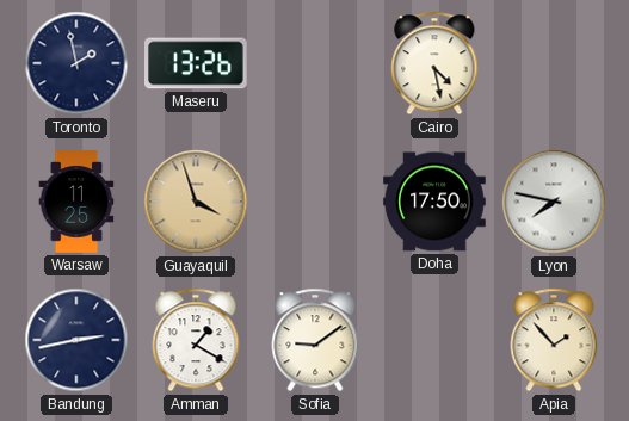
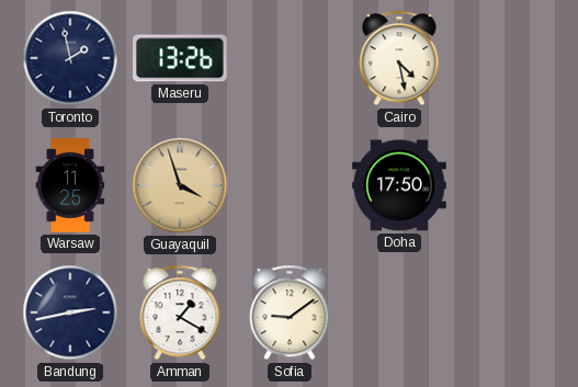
Lyon: 7:47 -> none (554, 202)
Apia: 1:53 -> none (554, 340)
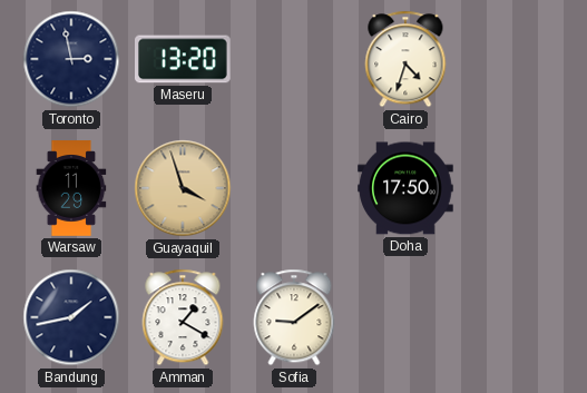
Toronto: 1:58 -> 2:58 (71, 59)
Maseru: 13:26 -> 13:20 (184, 59)
Cairo: 4:28 -> 4:33 (405, 59)
Warsaw: 11:25 -> 11:29 (71, 188)
Bandung: 2:43 -> 1:43 (71, 317)
